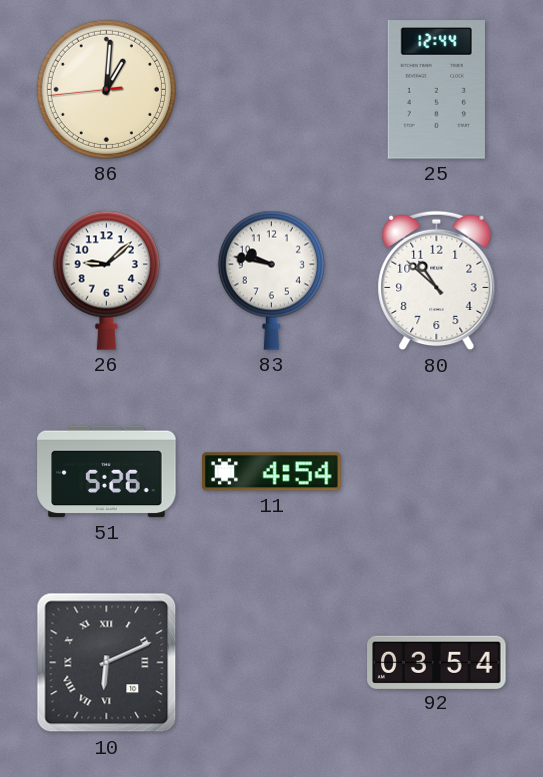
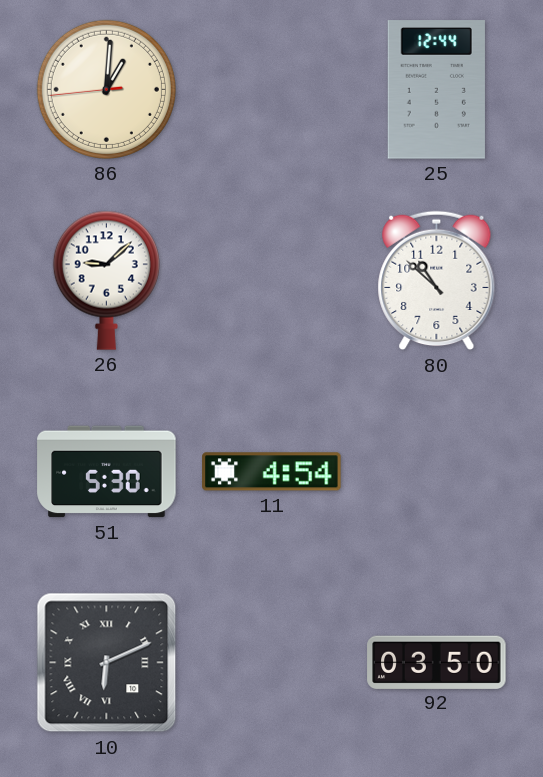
83: 9:47 -> none (271, 280)
51: 5:26 -> 5:30 (107, 472)
92: 03:54 -> 03:50 (437, 662)
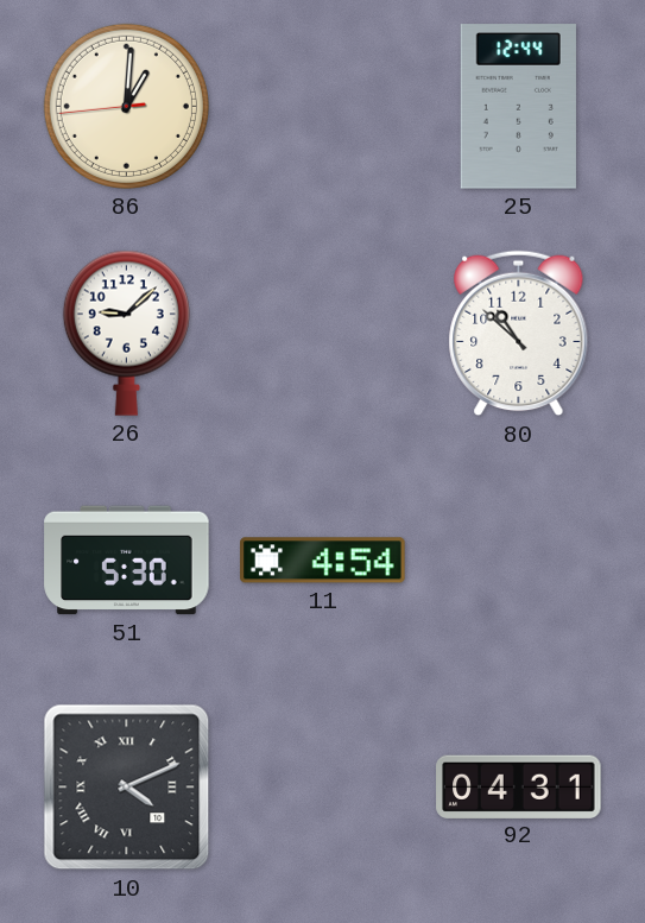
10: 6:11 -> 4:11 (127, 788)
92: 03:50 -> 04:31 (519, 786)
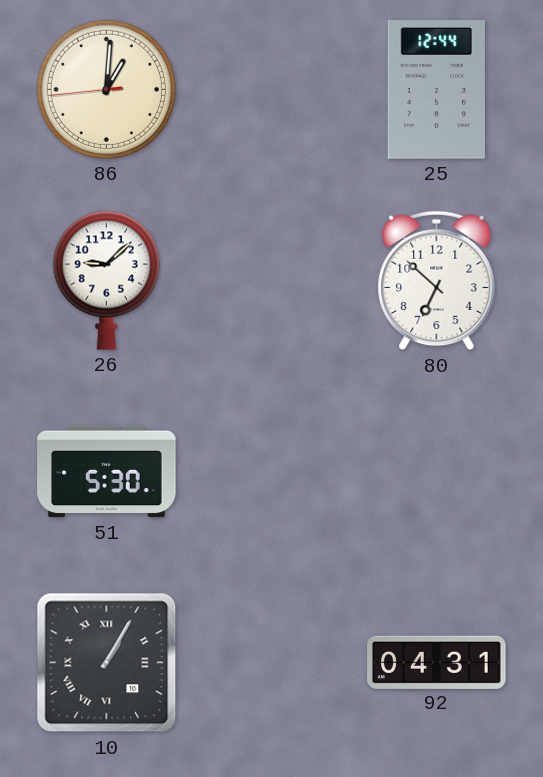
80: 10:52 -> 6:52 (437, 281)
11: 4:54 -> none (323, 561)
10: 4:11 -> 1:05 (107, 663)
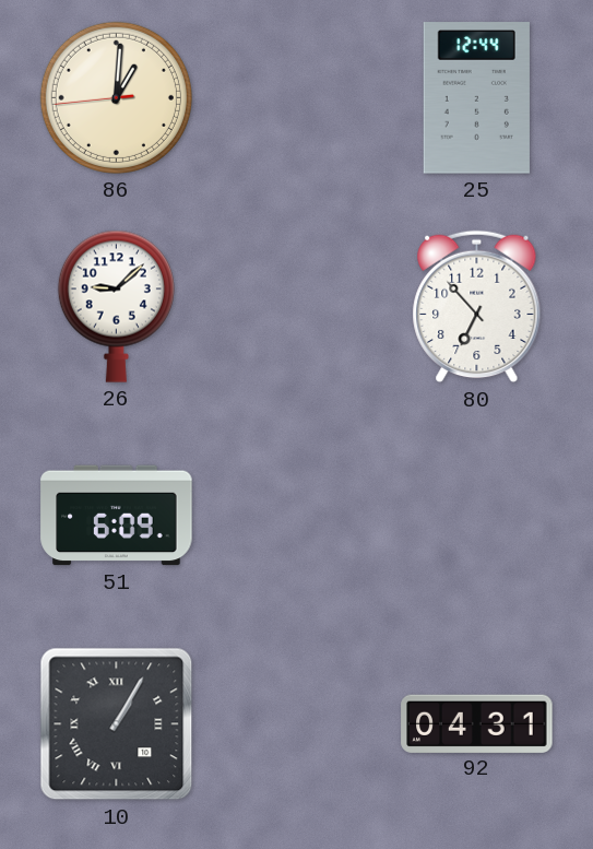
80: 6:52 -> 6:53 (477, 307)
51: 5:30 -> 6:09 (117, 516)
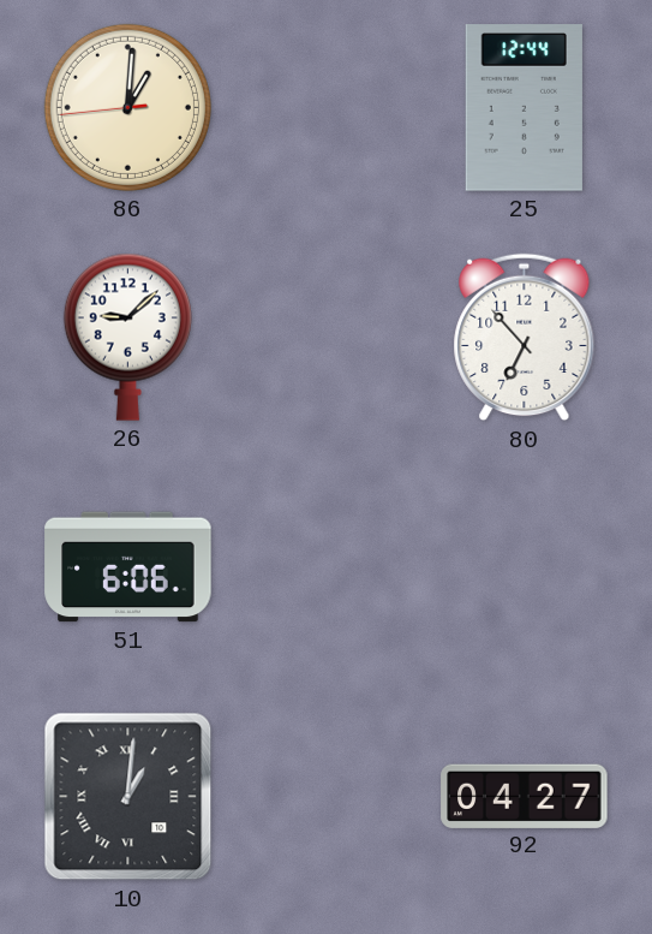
51: 6:09 -> 6:06 (128, 567)
10: 1:05 -> 1:01 (128, 797)
92: 04:31 -> 04:27 (525, 796)
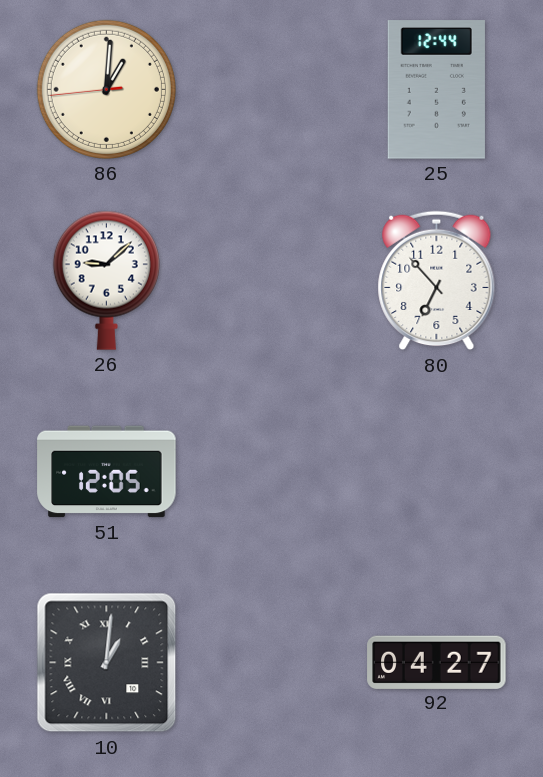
51: 6:06 -> 12:05 (107, 472)
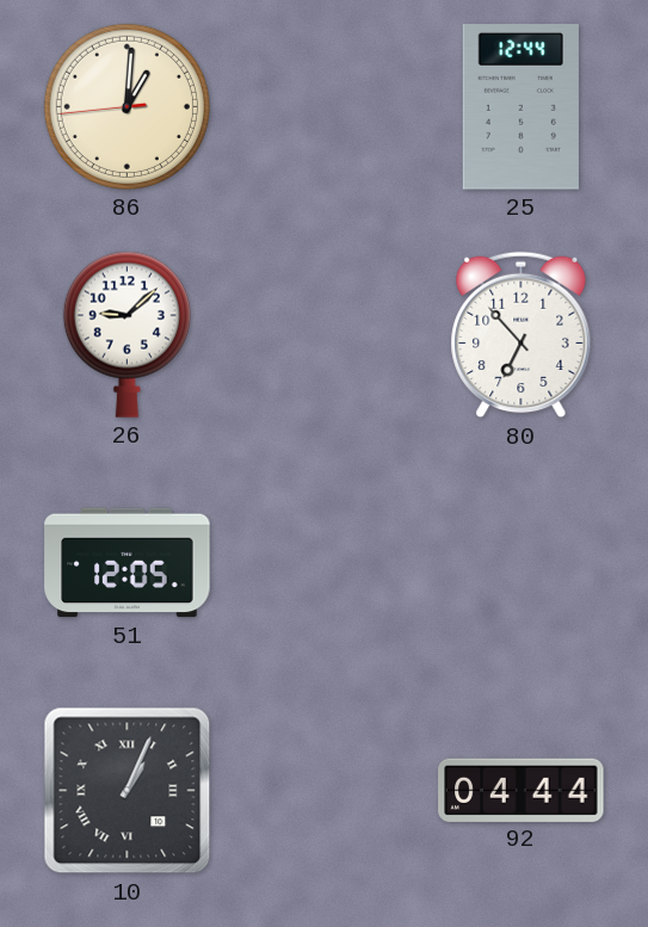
10: 1:01 -> 1:04 (128, 791)
92: 04:27 -> 04:44 (522, 790)
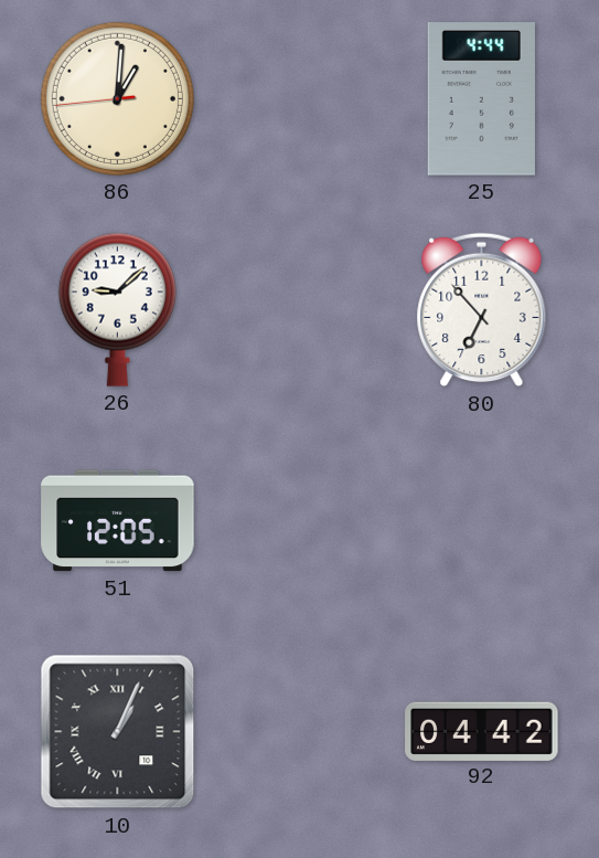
25: 12:44 -> 4:44 (481, 99)
92: 04:44 -> 04:42 (482, 731)
